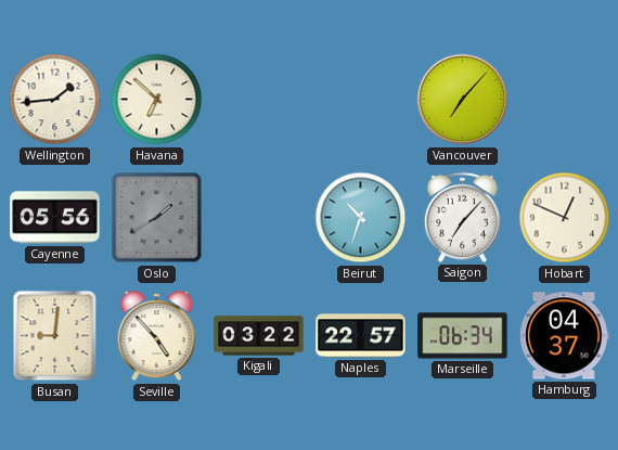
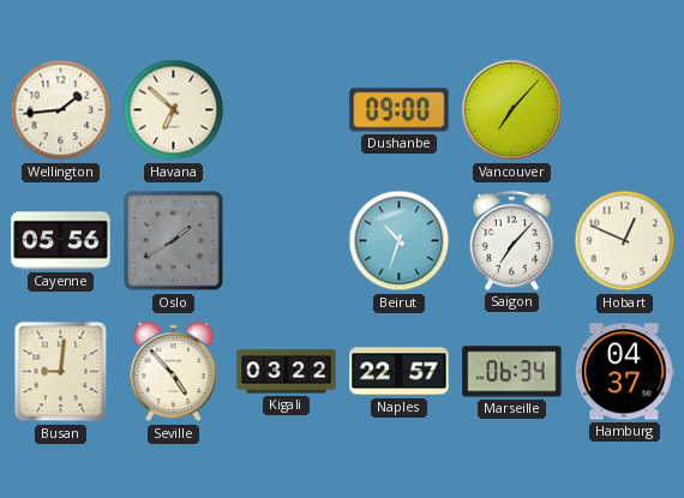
Dushanbe: none -> 09:00 (400, 110)
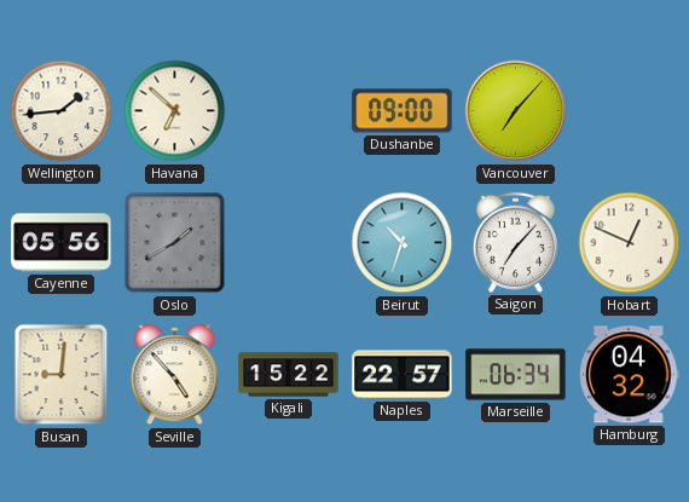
Kigali: 03:22 -> 15:22 (289, 375)
Hamburg: 04:37 -> 04:32 (630, 375)
